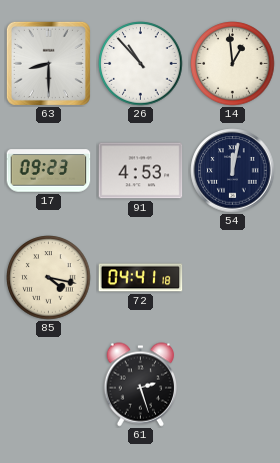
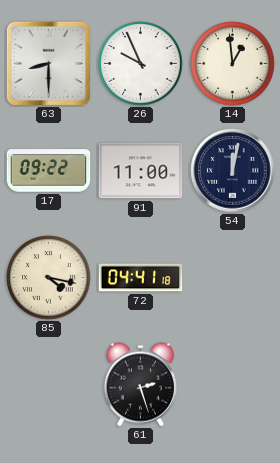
26: 10:53 -> 9:56 (141, 64)
17: 09:23 -> 09:22 (49, 171)
91: 4:53 -> 11:00 (141, 171)
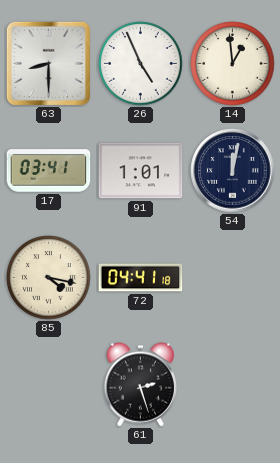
26: 9:56 -> 4:56 (141, 64)
17: 09:22 -> 03:41 (49, 171)
91: 11:00 -> 1:01 (141, 171)
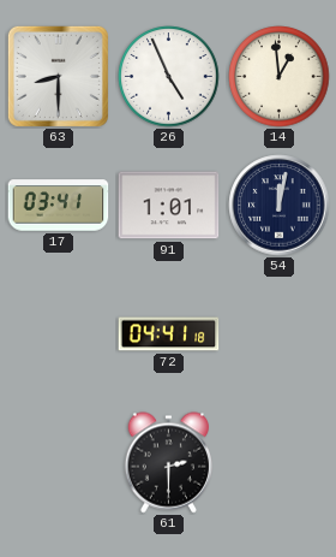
85: 4:17 -> none (49, 278)
61: 2:27 -> 2:30 (168, 463)
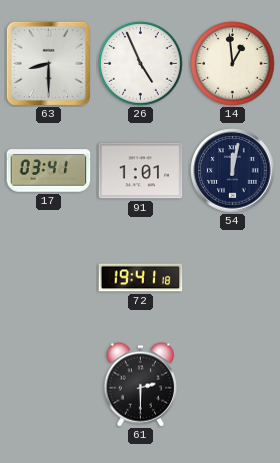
72: 04:41 -> 19:41 (141, 278)
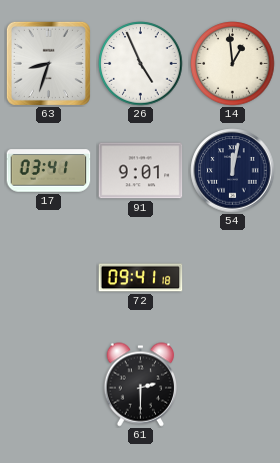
63: 8:30 -> 8:33 (48, 63)
91: 1:01 -> 9:01 (141, 171)
72: 19:41 -> 09:41 (141, 278)
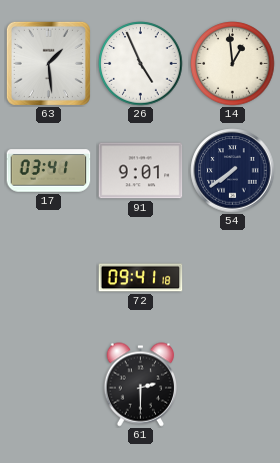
63: 8:33 -> 1:29 (48, 63)
54: 12:02 -> 7:39 (233, 171)
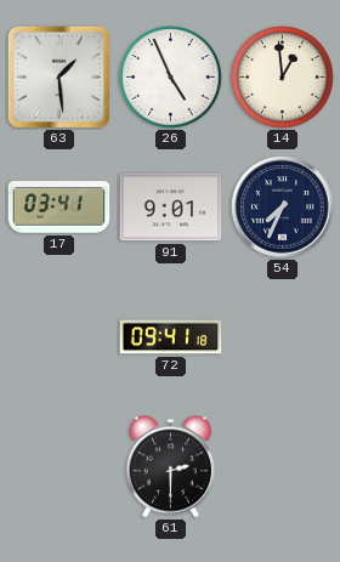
54: 7:39 -> 7:34 (283, 208)
